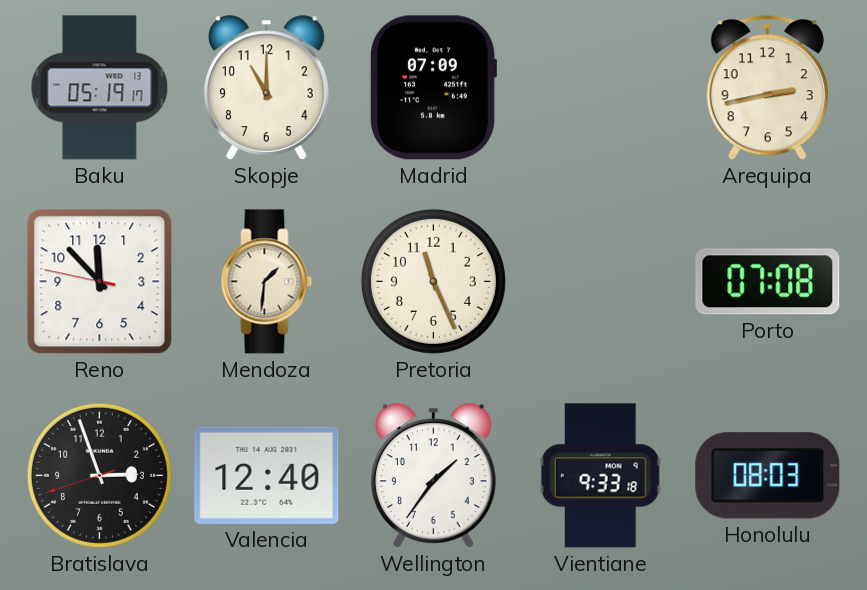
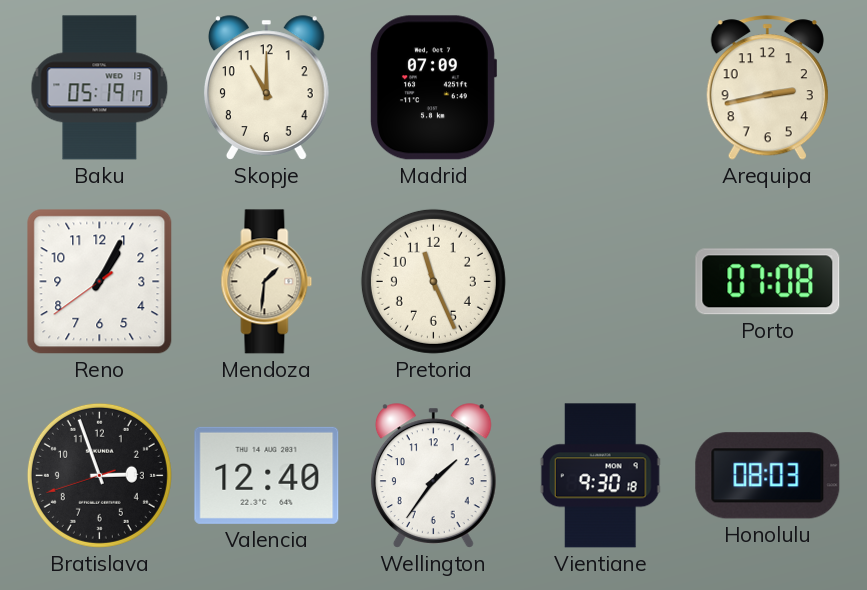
Reno: 11:52 -> 1:04 (100, 282)
Vientiane: 9:33 -> 9:30 (600, 476)
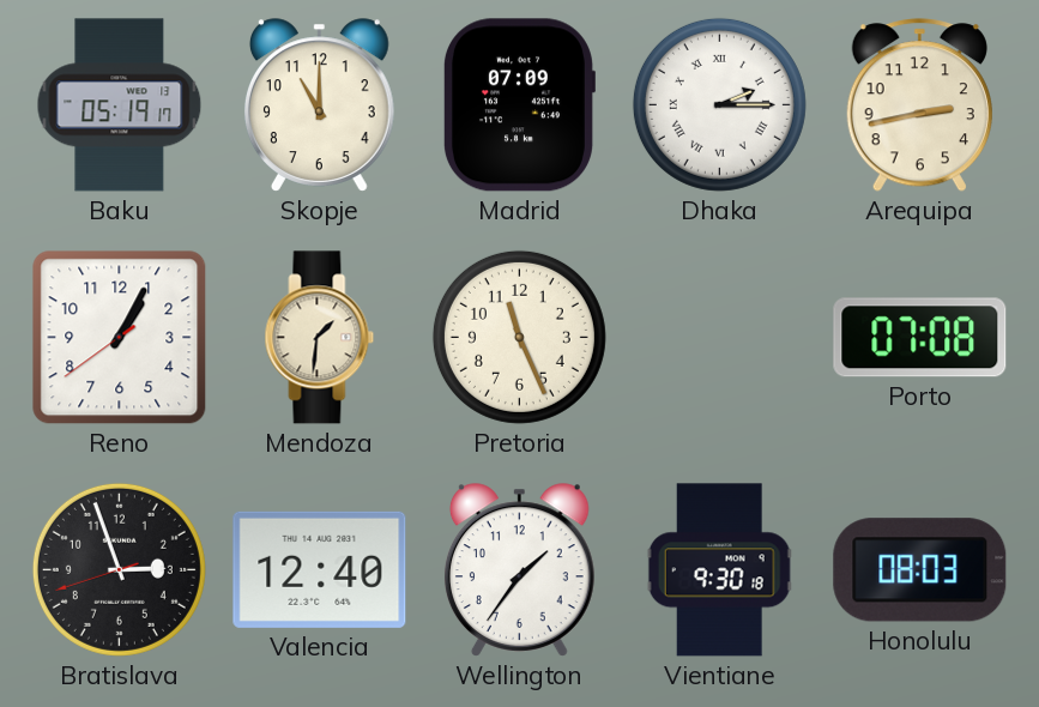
Dhaka: none -> 2:15 (719, 104)
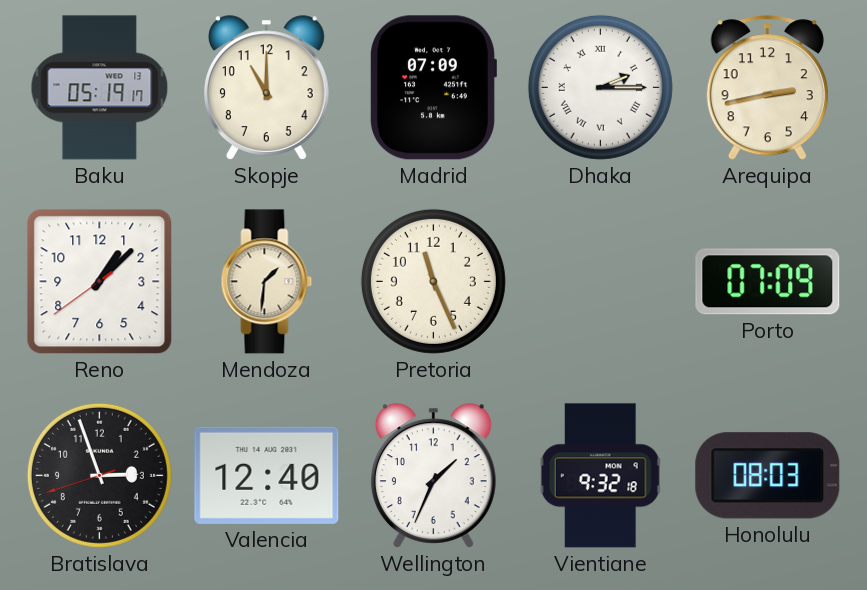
Reno: 1:04 -> 1:07 (100, 282)
Porto: 07:08 -> 07:09 (768, 282)
Wellington: 1:36 -> 1:34 (433, 476)
Vientiane: 9:30 -> 9:32 (600, 476)
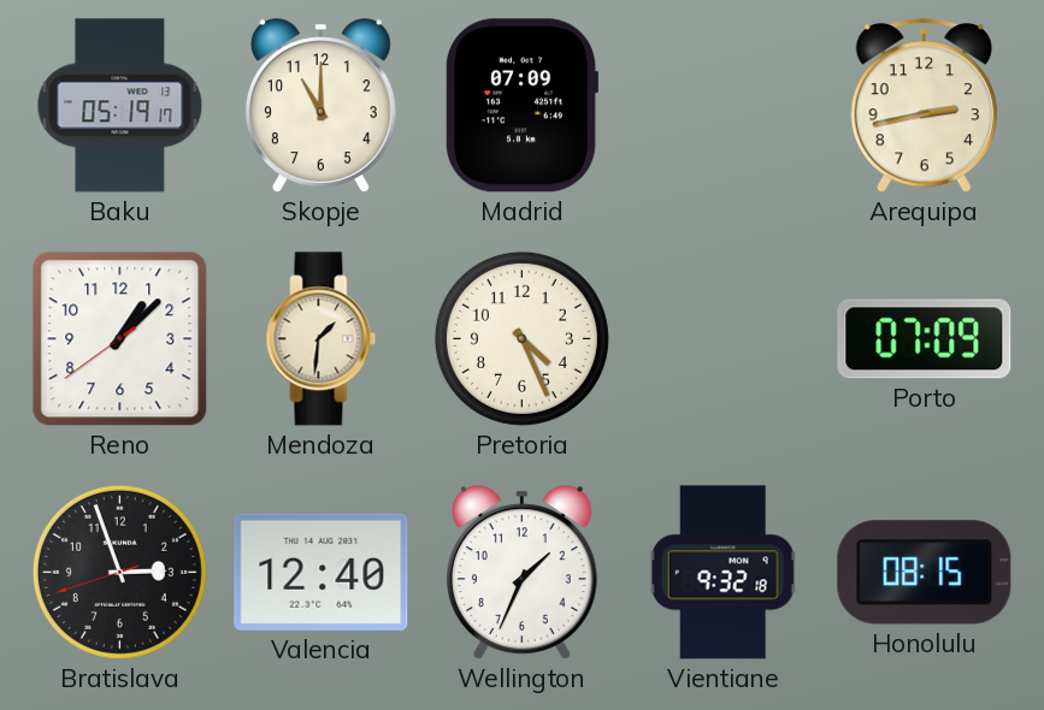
Dhaka: 2:15 -> none (600, 87)
Pretoria: 11:26 -> 4:26 (521, 338)
Honolulu: 08:03 -> 08:15 (925, 573)
